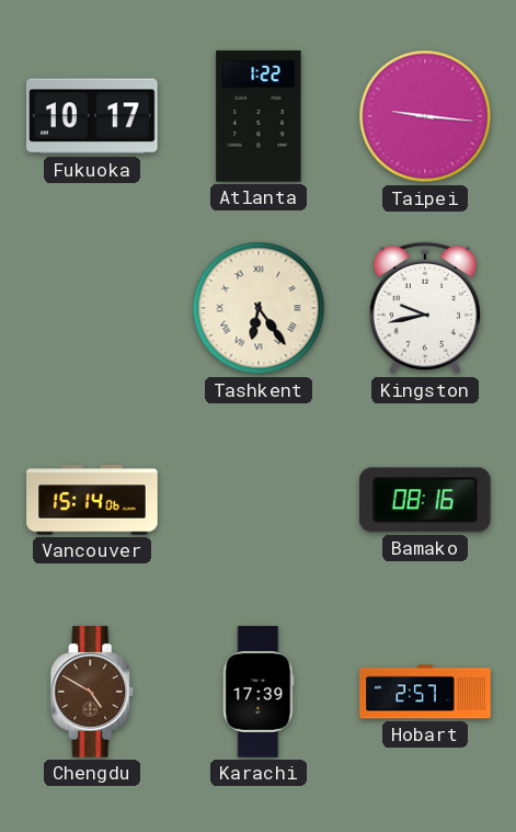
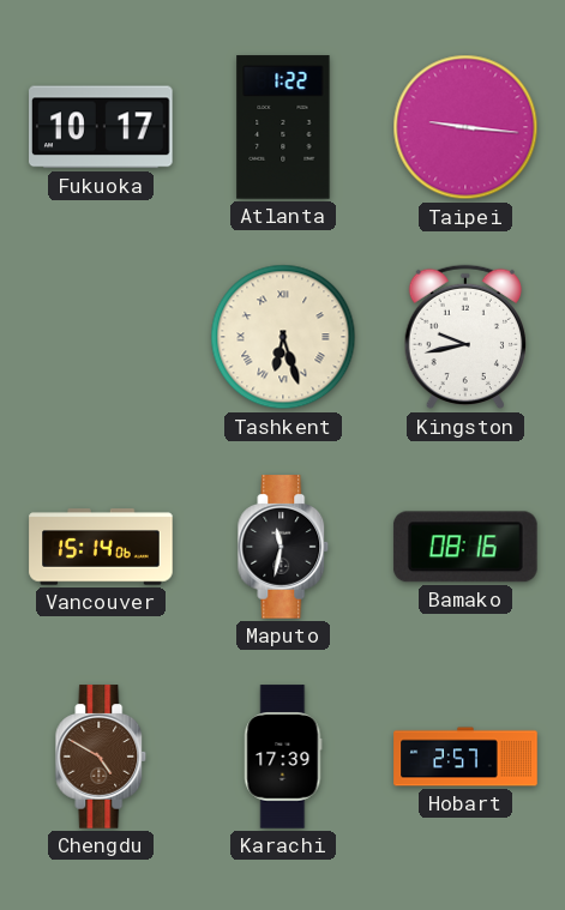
Tashkent: 6:24 -> 6:27 (283, 337)
Maputo: none -> 11:32 (283, 547)
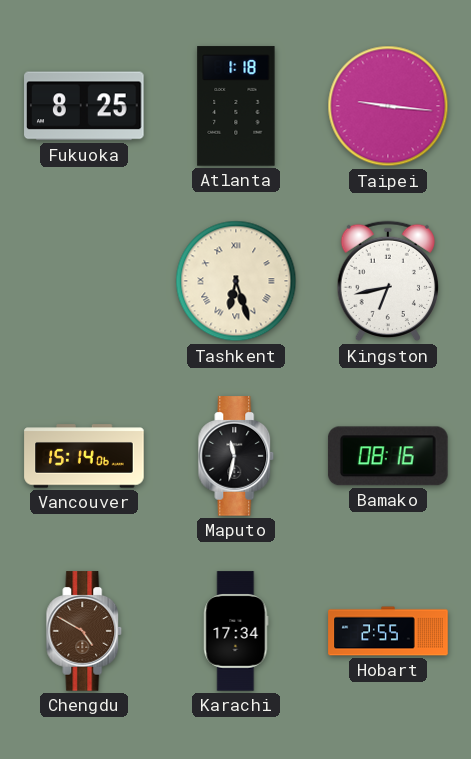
Fukuoka: 10:17 -> 8:25 (84, 106)
Atlanta: 1:22 -> 1:18 (236, 106)
Kingston: 9:43 -> 6:43 (388, 281)
Karachi: 17:39 -> 17:34 (236, 631)
Hobart: 2:57 -> 2:55 (388, 631)
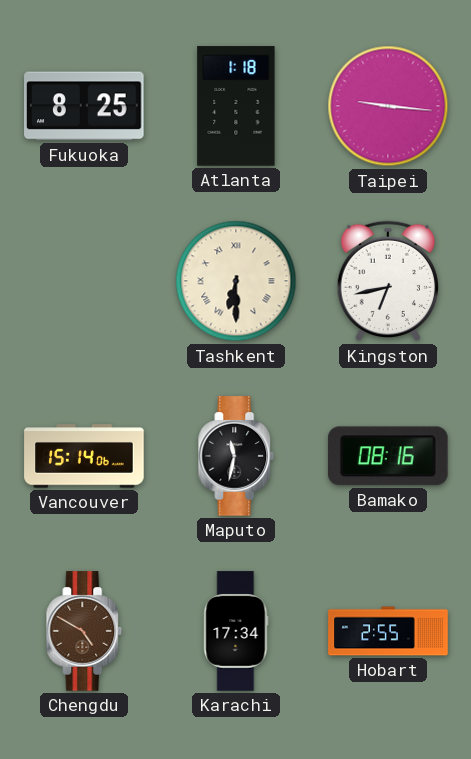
Tashkent: 6:27 -> 6:30 (236, 281)
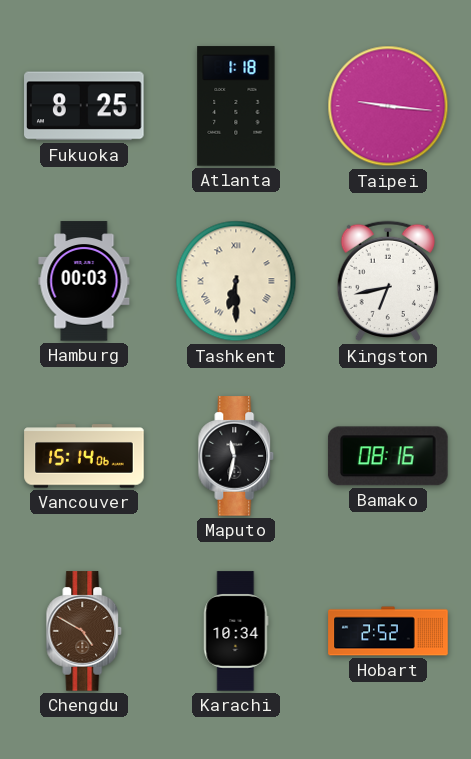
Hamburg: none -> 00:03 (84, 281)
Karachi: 17:34 -> 10:34 (236, 631)
Hobart: 2:55 -> 2:52 (388, 631)
